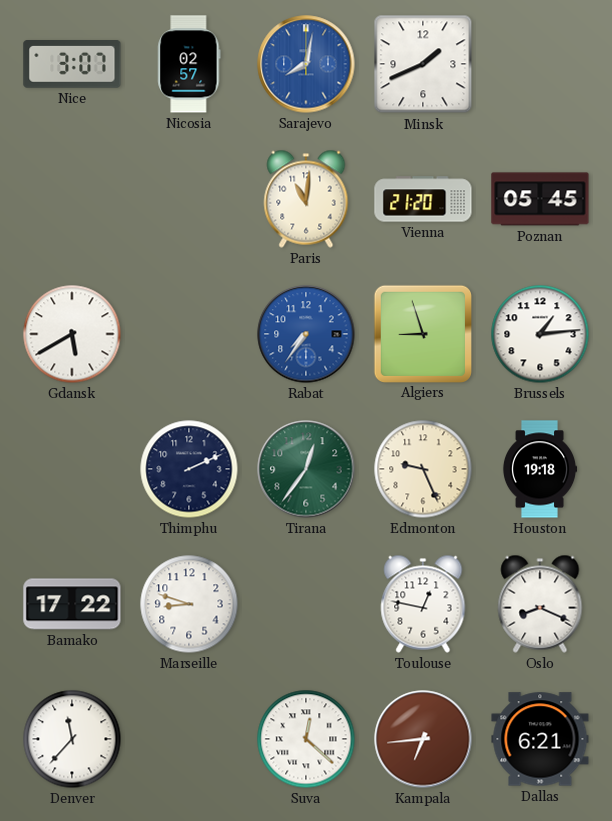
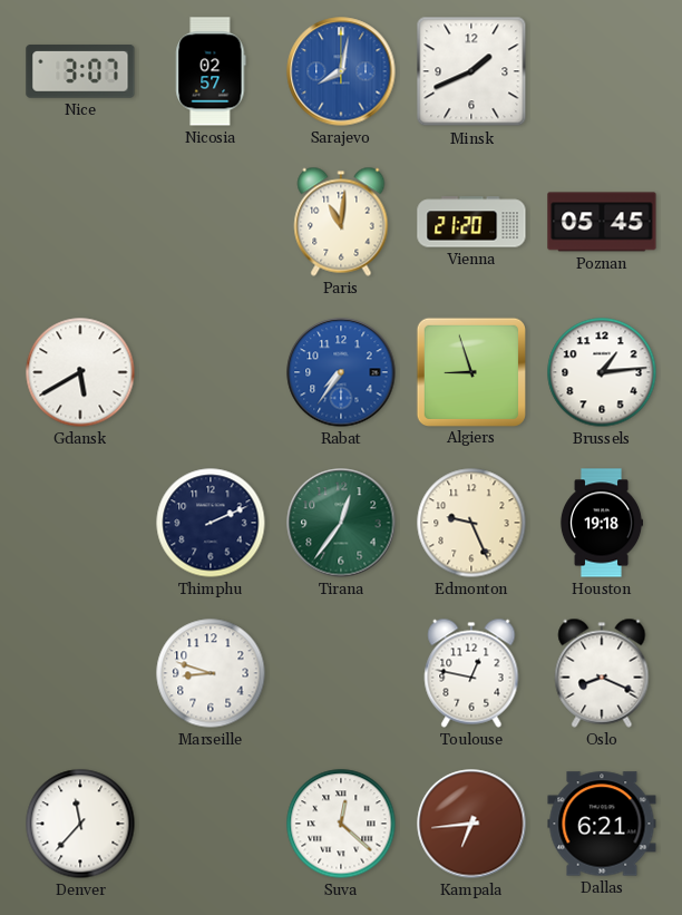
Bamako: 17:22 -> none (72, 604)
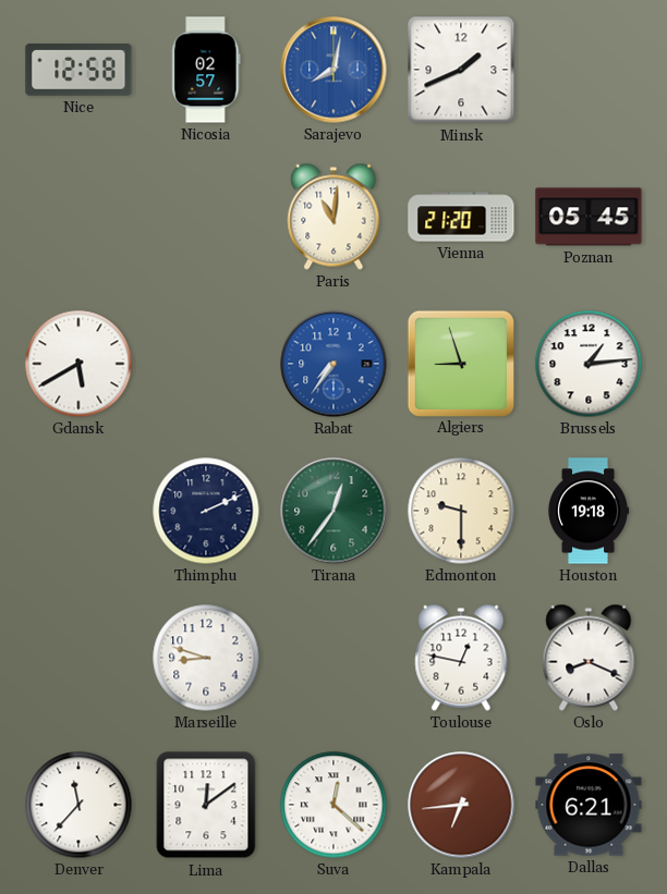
Nice: 3:07 -> 12:58 (78, 71)
Edmonton: 9:26 -> 9:30 (461, 511)
Lima: none -> 12:09 (206, 805)
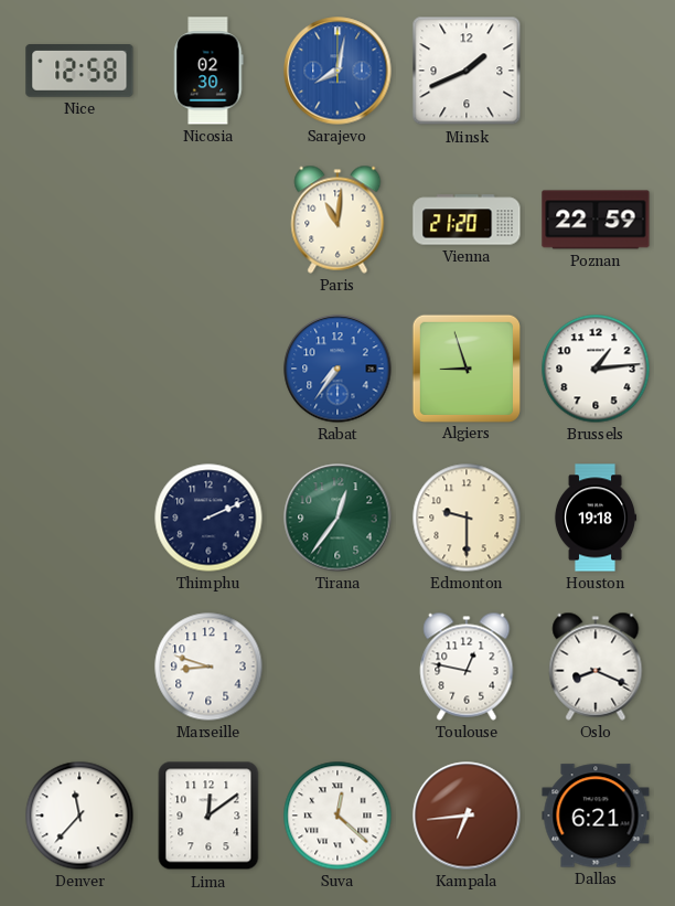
Nicosia: 02:57 -> 02:30 (208, 71)
Poznan: 05:45 -> 22:59 (596, 220)
Gdansk: 5:40 -> none (78, 364)
